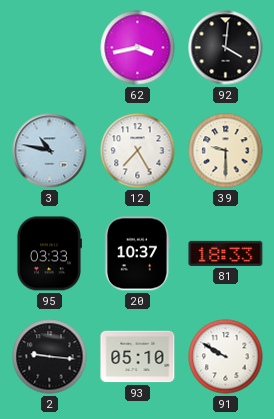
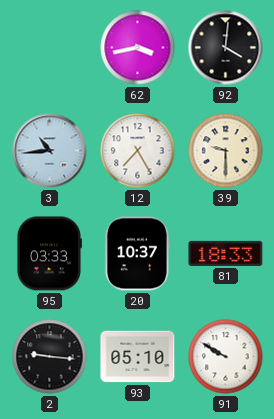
3: 10:47 -> 10:44 (50, 151)
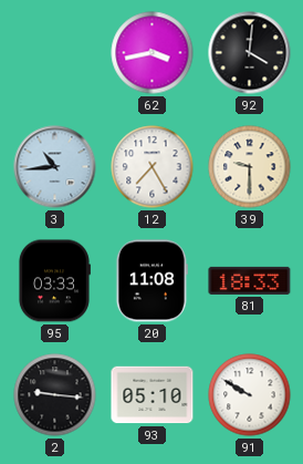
20: 10:37 -> 11:08 (151, 281)
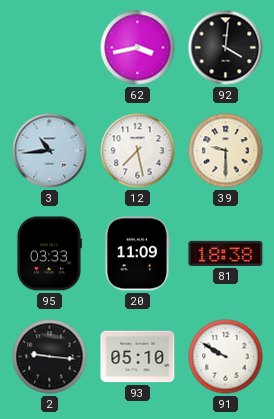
12: 7:25 -> 7:28 (138, 151)
20: 11:08 -> 11:09 (137, 254)
81: 18:33 -> 18:38 (226, 253)
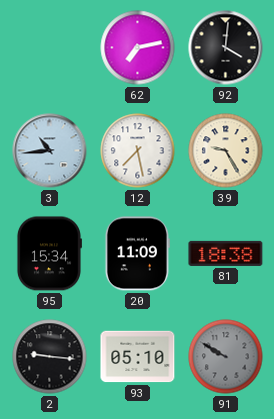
62: 3:43 -> 7:13 (138, 48)
39: 9:30 -> 9:25 (226, 151)
95: 03:33 -> 15:34 (49, 254)
91 dial: white -> grey (226, 357)
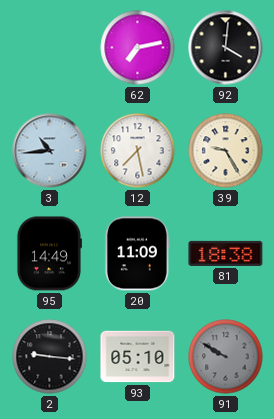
95: 15:34 -> 14:49 (49, 254)
